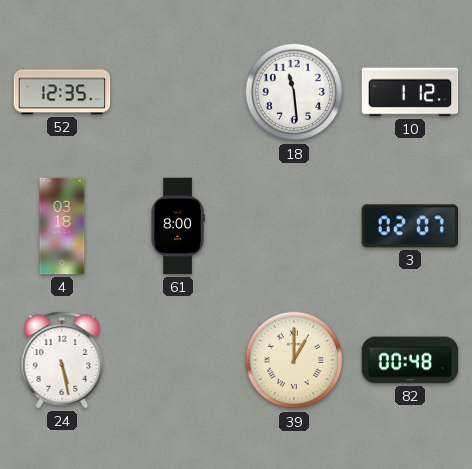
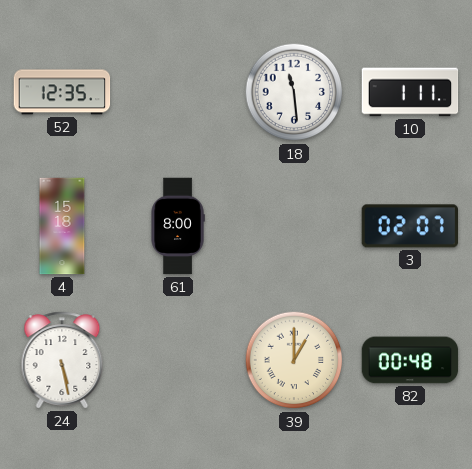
10: 1:12 -> 1:11 (410, 92)
4: 03:18 -> 15:18 (62, 226)
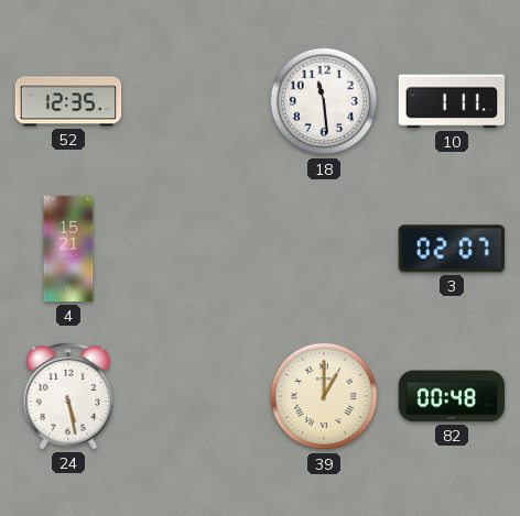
4: 15:18 -> 15:21 (68, 249)
61: 8:00 -> none (178, 226)
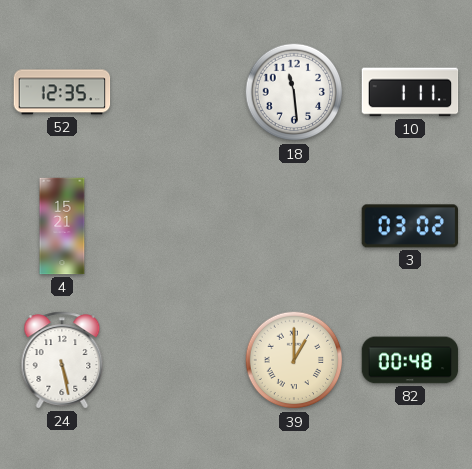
3: 02:07 -> 03:02 (409, 226)
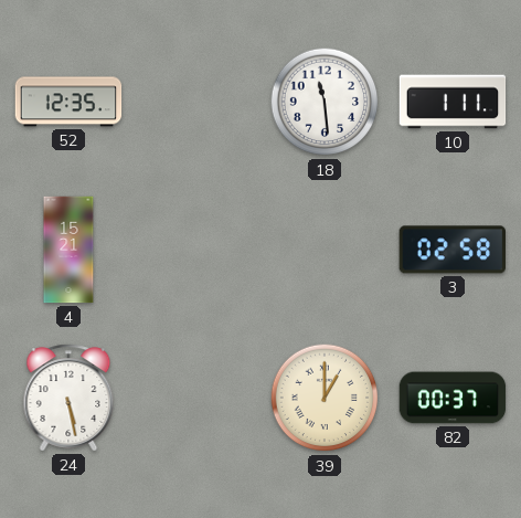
3: 03:02 -> 02:58 (451, 250)
82: 00:48 -> 00:37 (453, 398)
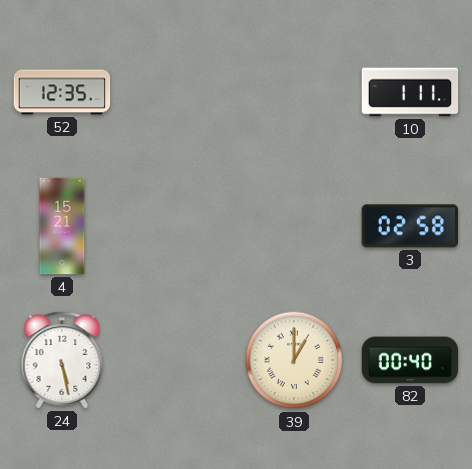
18: 11:29 -> none (325, 102)
82: 00:37 -> 00:40 (410, 360)
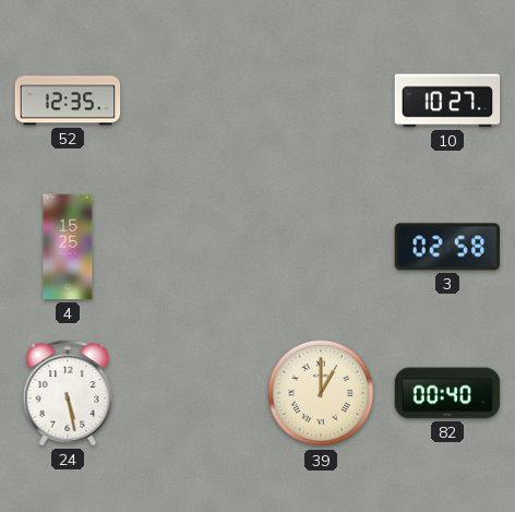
10: 1:11 -> 10:27 (447, 100)
4: 15:21 -> 15:25 (68, 247)
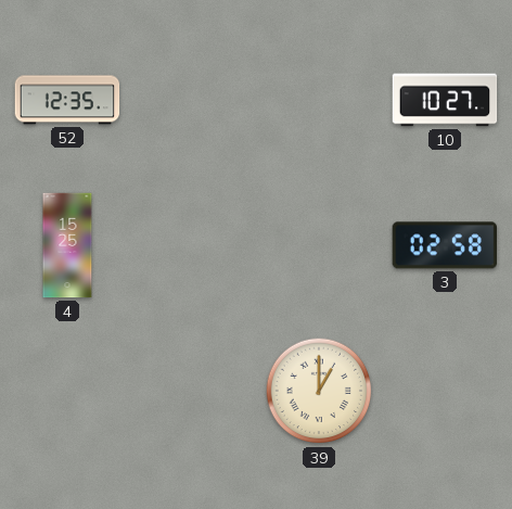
24: 5:28 -> none (68, 393)
82: 00:40 -> none (447, 393)
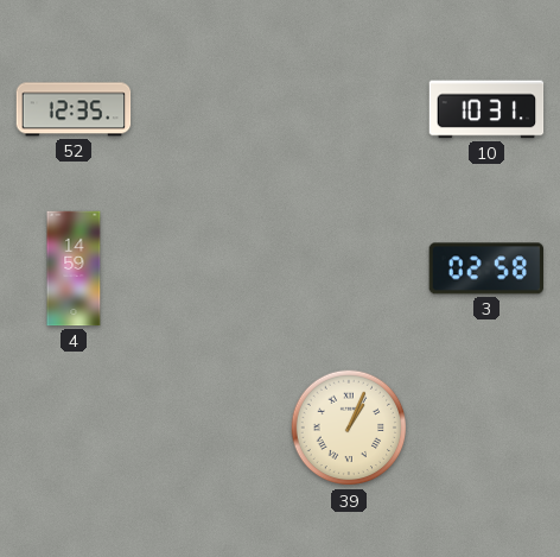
10: 10:27 -> 10:31 (486, 109)
4: 15:25 -> 14:59 (74, 268)
39: 1:00 -> 1:04 (349, 428)
